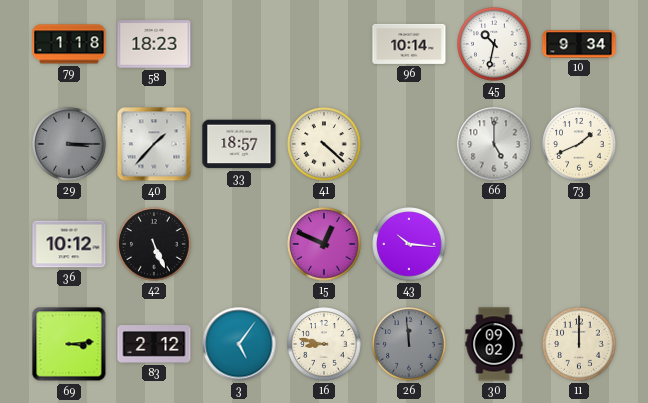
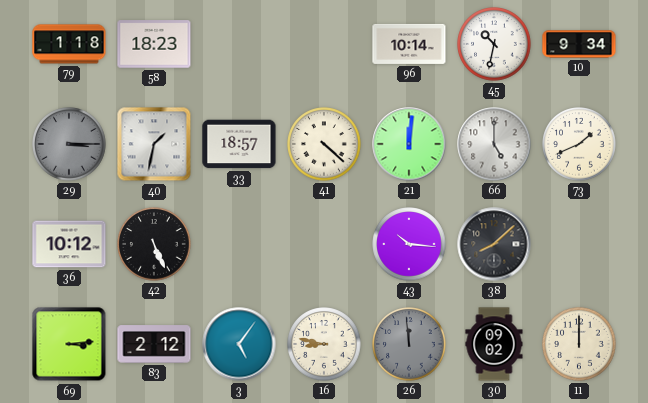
40: 1:37 -> 1:32 (154, 144)
21: none -> 12:01 (409, 144)
15: 12:49 -> none (324, 244)
38: none -> 8:08 (494, 244)
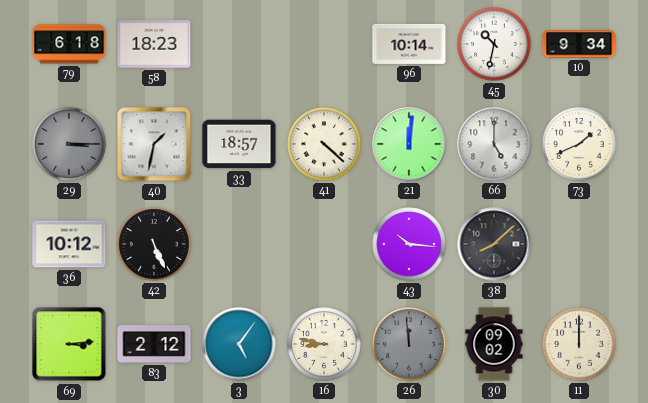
79: 1:18 -> 6:18 (69, 44)
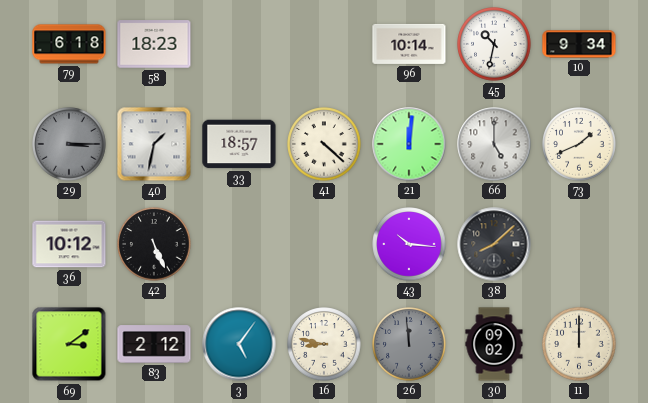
69: 3:14 -> 3:09 (69, 344)
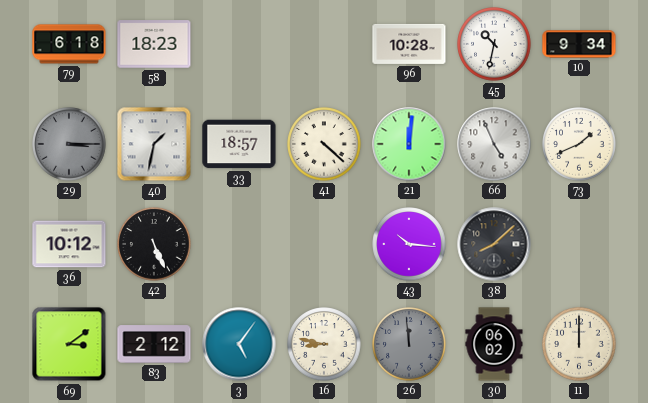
96: 10:14 -> 10:28 (409, 44)
66: 5:00 -> 4:56 (494, 144)
30: 09:02 -> 06:02 (494, 344)
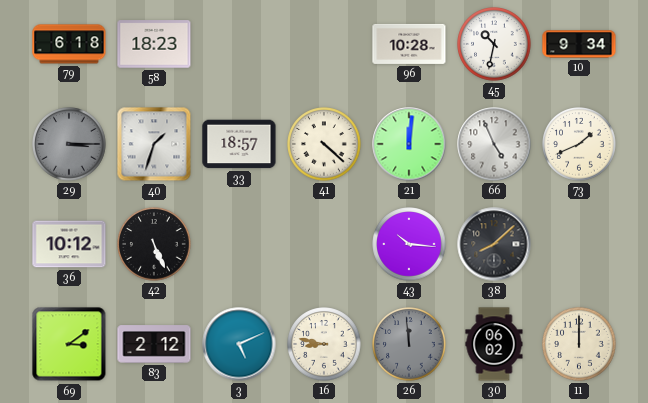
40: 1:32 -> 1:33 (154, 144)
3: 5:06 -> 5:11 (239, 344)
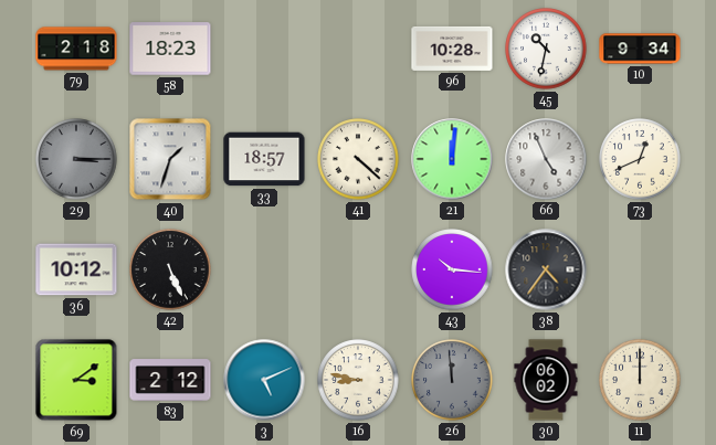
79: 6:18 -> 2:18 (76, 49)
73: 1:41 -> 12:41 (640, 159)
38: 8:08 -> 4:36 (546, 269)
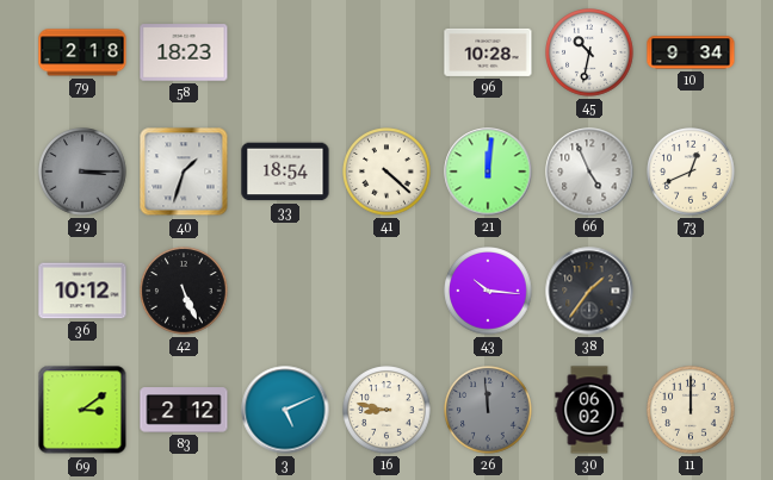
33: 18:57 -> 18:54 (285, 172)
38: 4:36 -> 1:36 (589, 291)
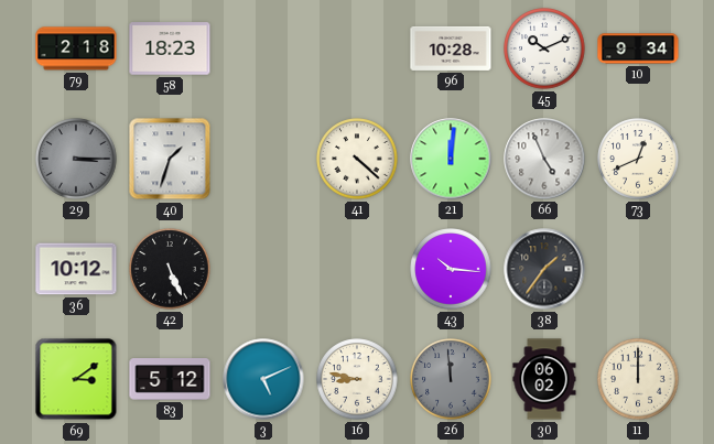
45: 10:32 -> 10:11 (544, 48)
33: 18:54 -> none (285, 172)
83: 2:12 -> 5:12 (170, 379)
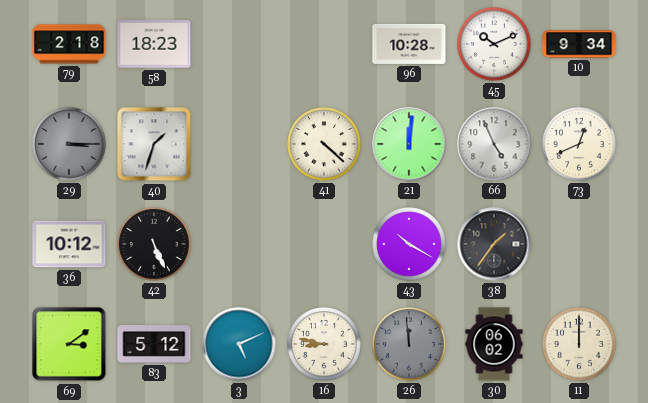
43: 10:16 -> 10:20 (409, 244)
